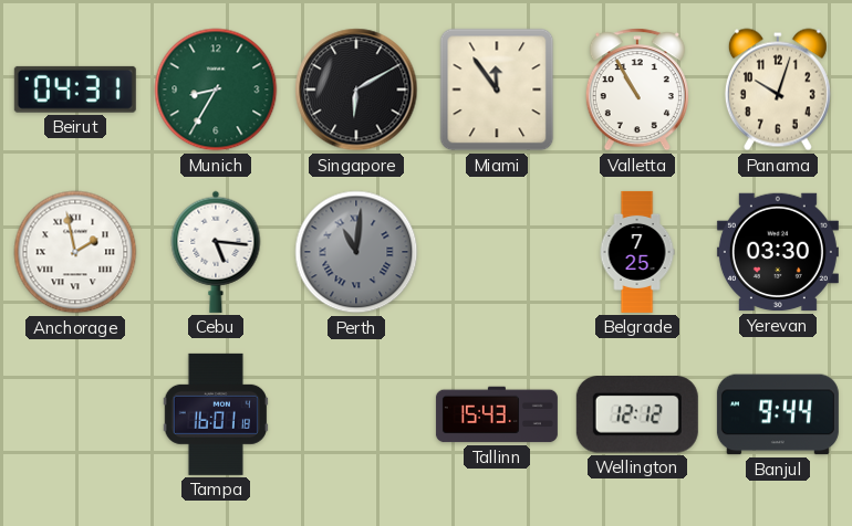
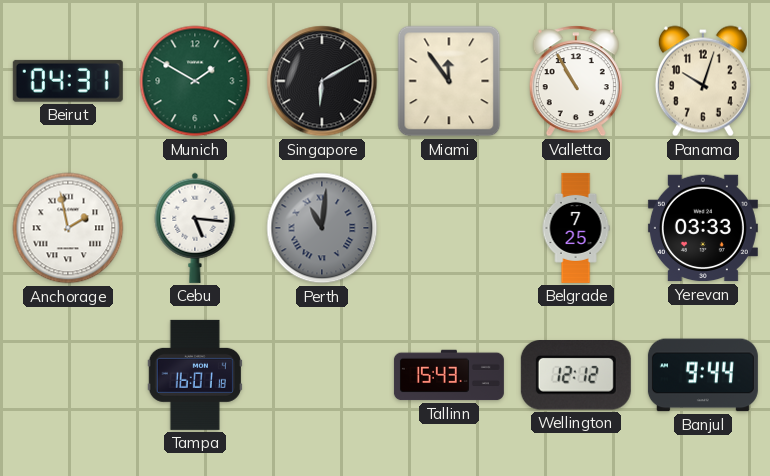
Munich: 8:35 -> 1:50 (195, 81)
Yerevan: 03:30 -> 03:33 (703, 228)
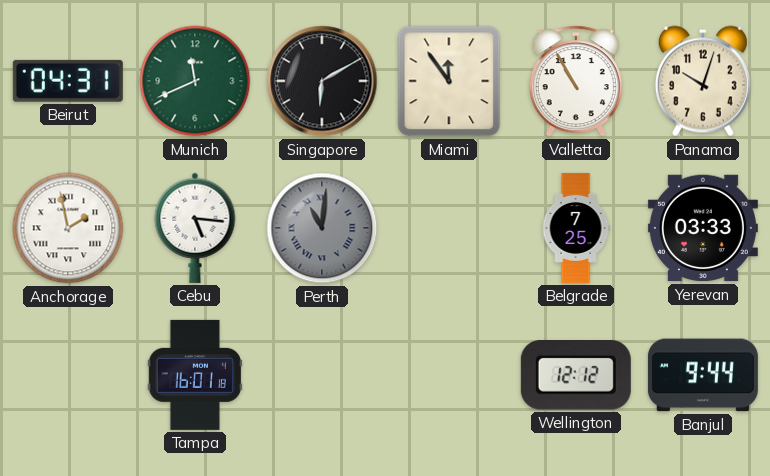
Munich: 1:50 -> 11:41 (195, 81)
Tallinn: 15:43 -> none (449, 375)
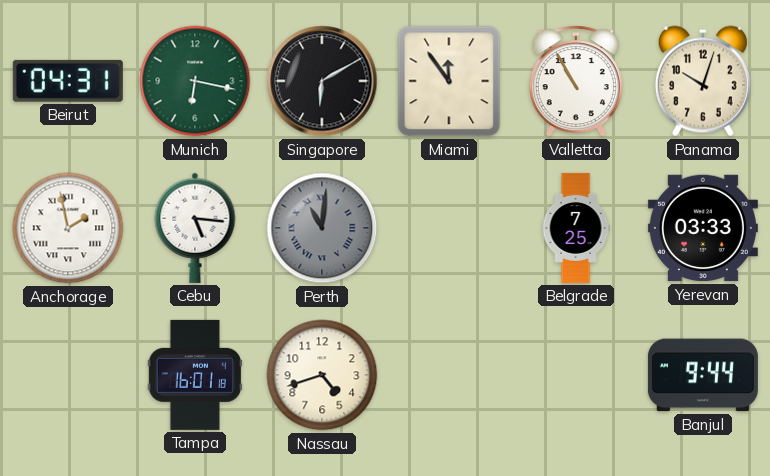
Munich: 11:41 -> 6:17 (195, 81)
Nassau: none -> 4:42 (322, 375)
Wellington: 12:12 -> none (576, 375)
